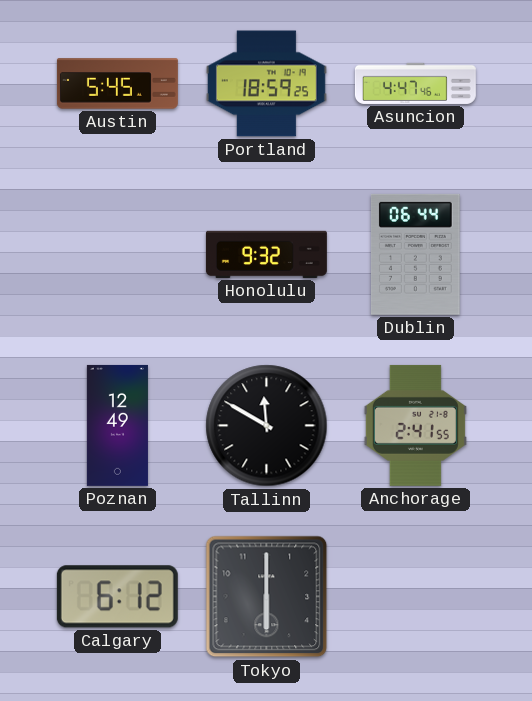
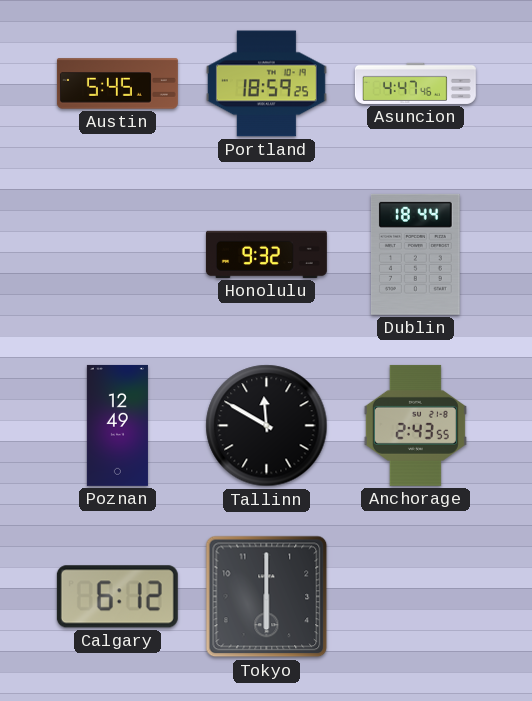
Dublin: 06:44 -> 18:44 (415, 254)
Anchorage: 2:41 -> 2:43 (415, 425)
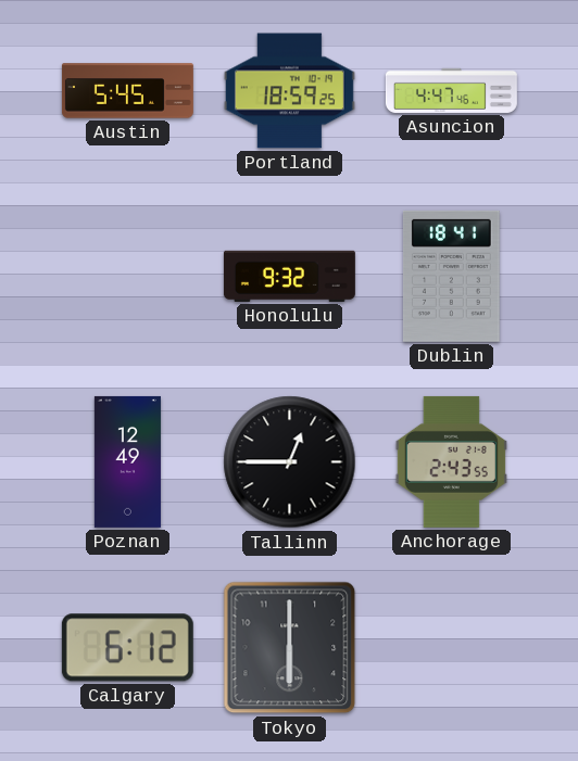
Dublin: 18:44 -> 18:41 (451, 276)
Tallinn: 11:50 -> 12:45 (290, 462)
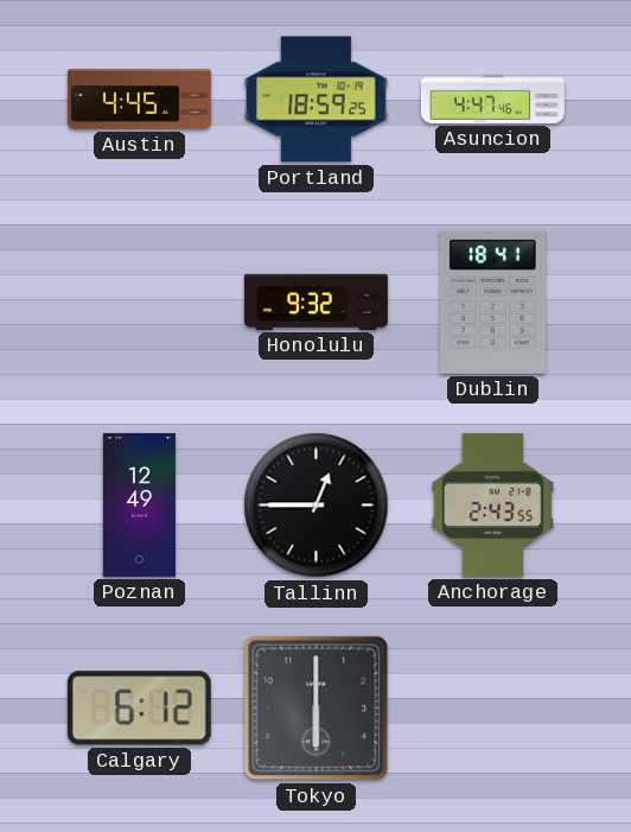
Austin: 5:45 -> 4:45 (139, 100)
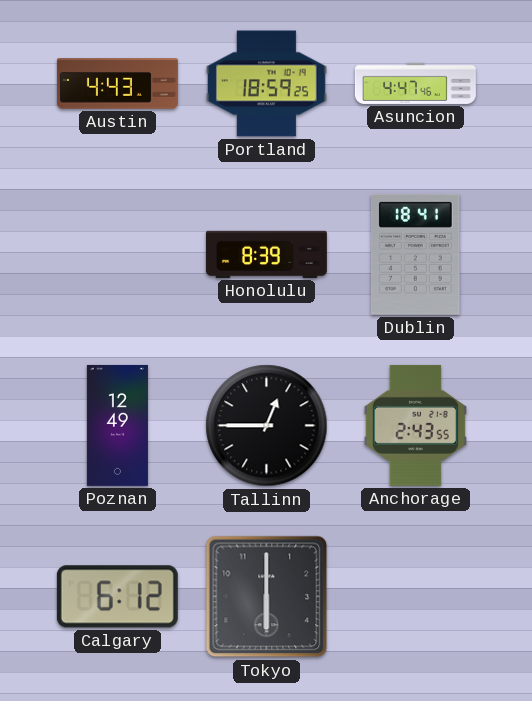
Austin: 4:45 -> 4:43 (117, 84)
Honolulu: 9:32 -> 8:39 (266, 254)
